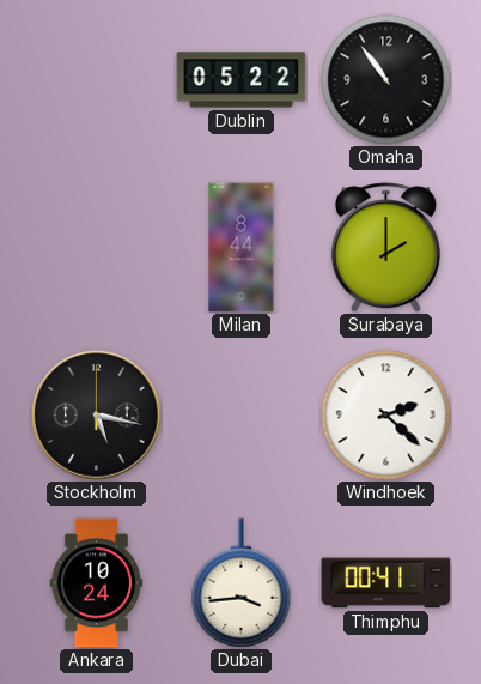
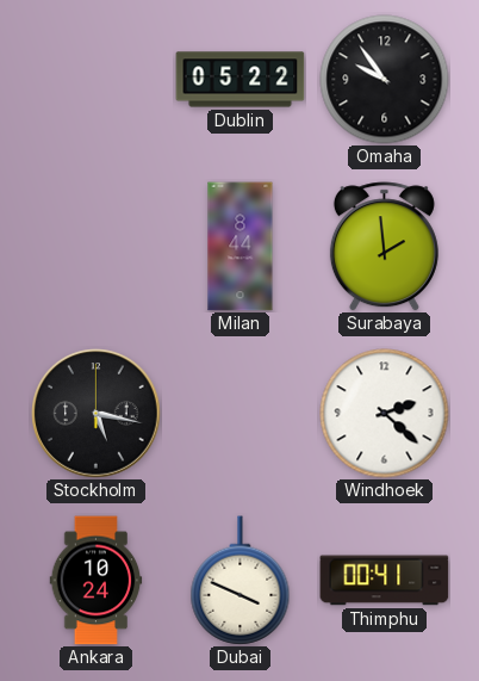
Omaha: 10:54 -> 9:54 (385, 80)
Surabaya: 2:00 -> 1:59 (384, 247)
Dubai: 3:44 -> 3:49 (241, 581)
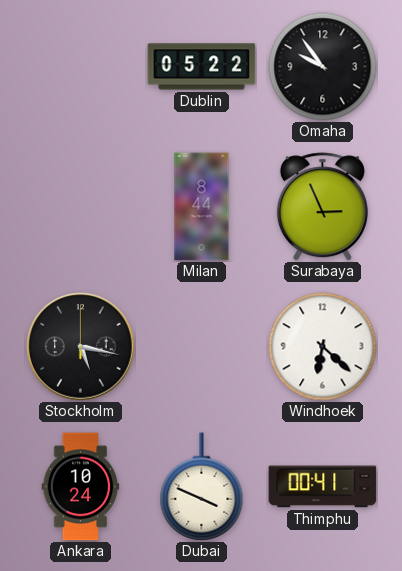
Surabaya: 1:59 -> 2:56 (322, 207)
Windhoek: 2:22 -> 6:22 (323, 347)
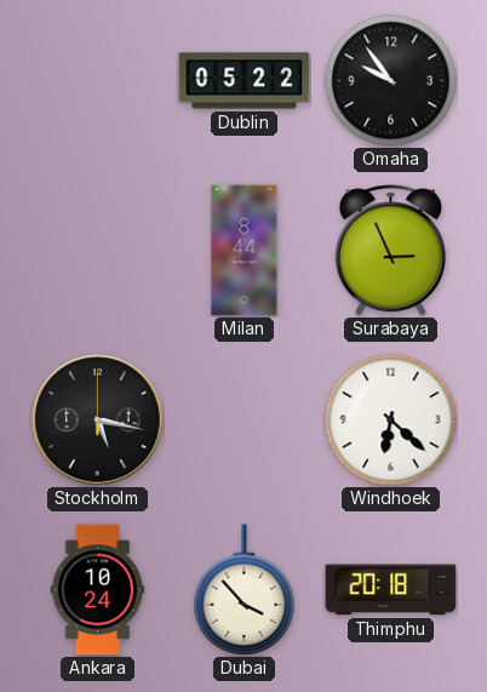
Dubai: 3:49 -> 3:53 (245, 590)
Thimphu: 00:41 -> 20:18 (391, 590)
